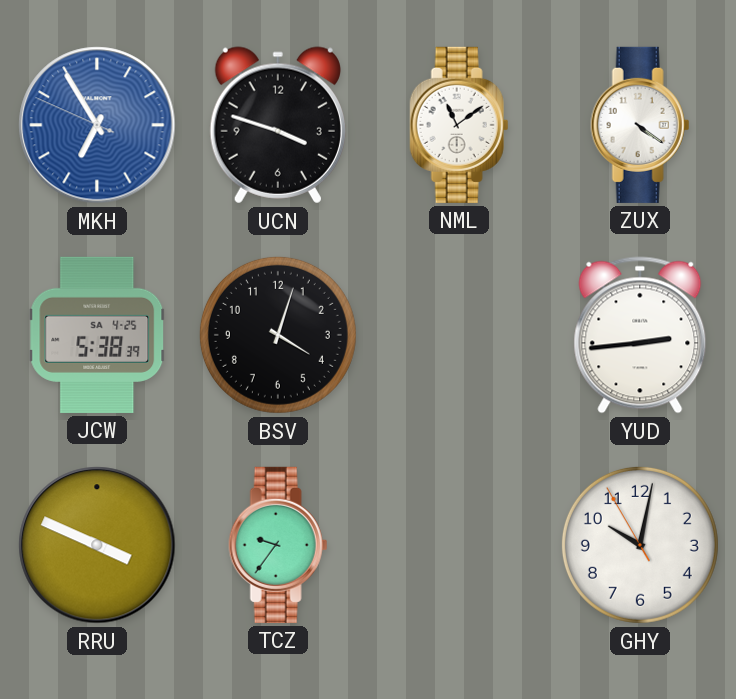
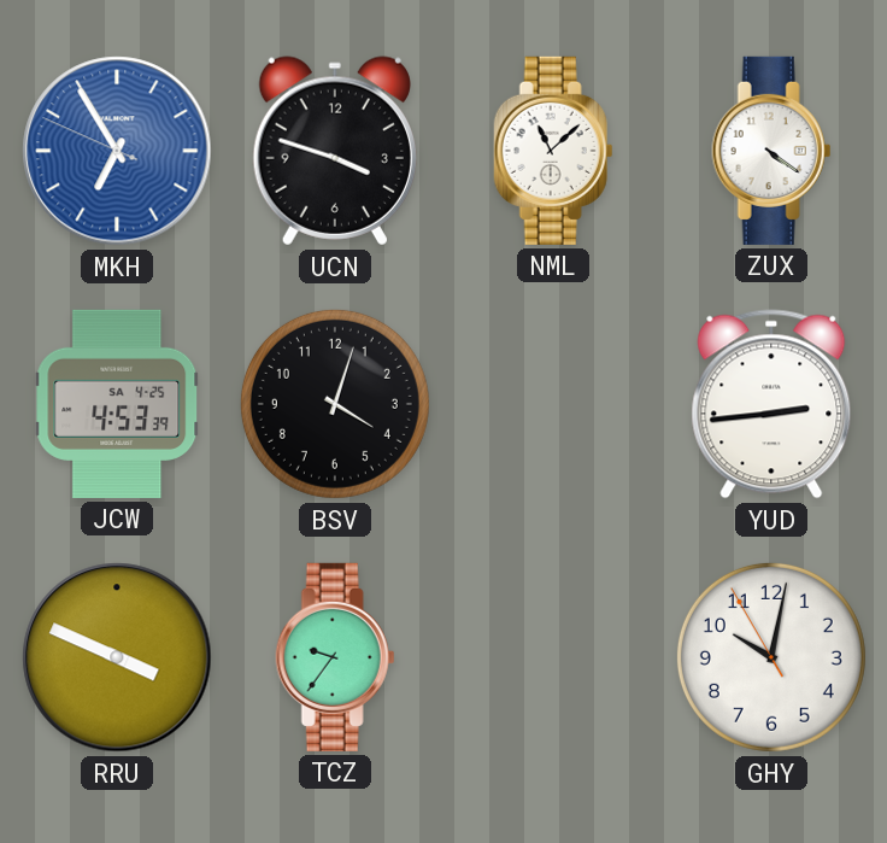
NML: 11:09 -> 11:08 (553, 151)
JCW: 5:38 -> 4:53 (117, 404)
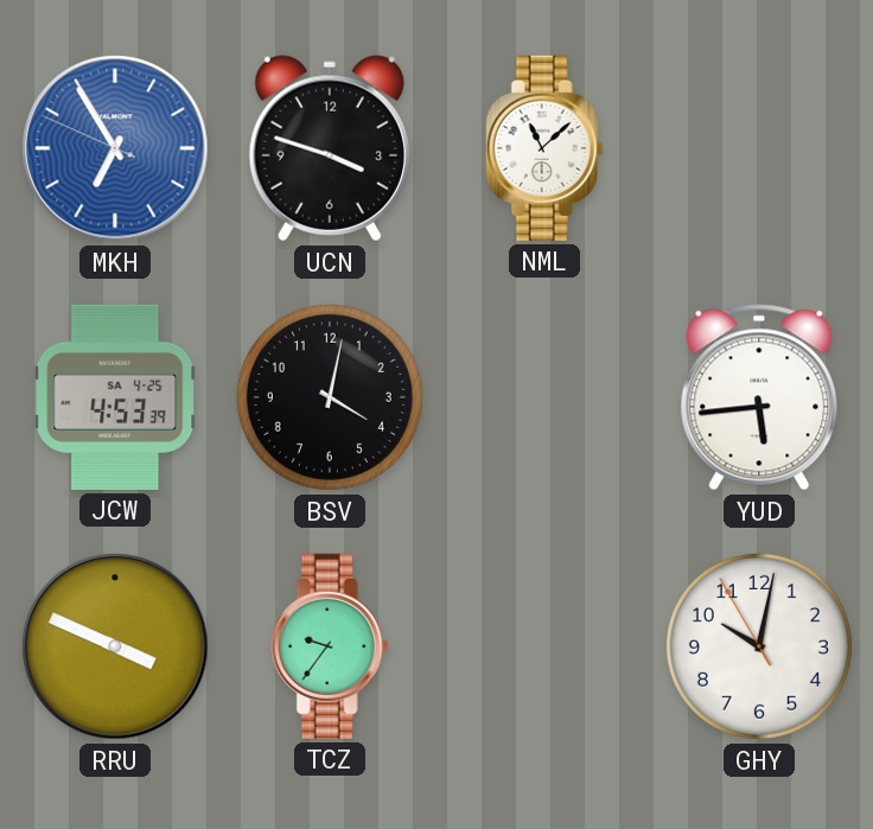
ZUX: 4:21 -> none (771, 151)
BSV: 4:03 -> 4:02 (330, 397)
YUD: 2:44 -> 5:44 (759, 397)
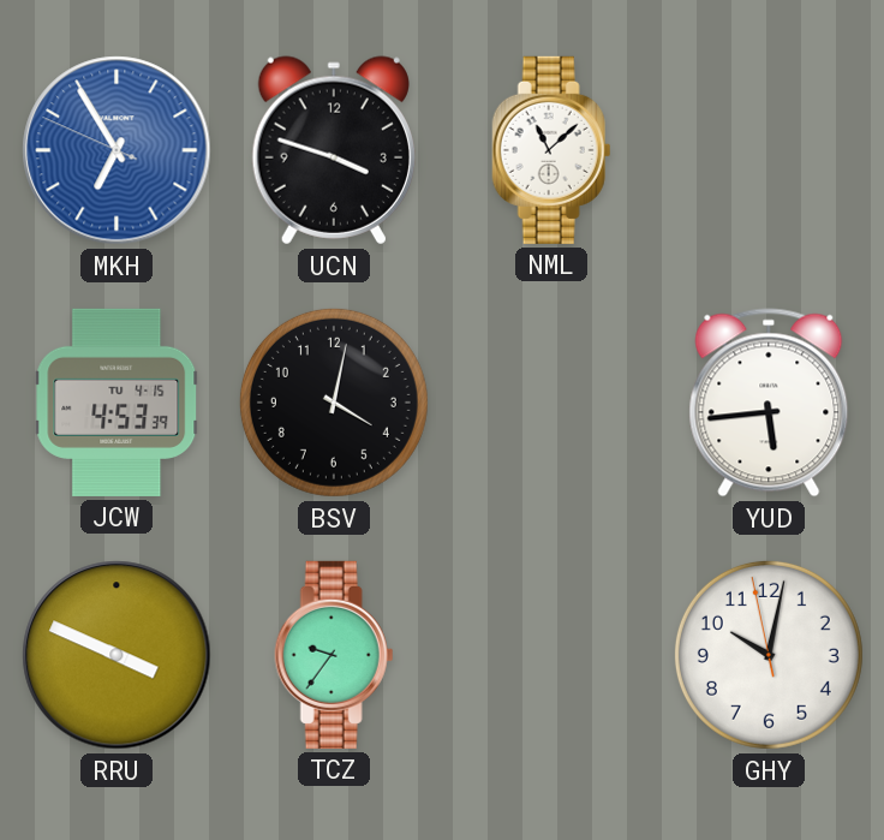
JCW date: SA 4-25 -> TU 4-15 (117, 403)
GHY: 10:01:55 -> 10:01:58 (769, 655)
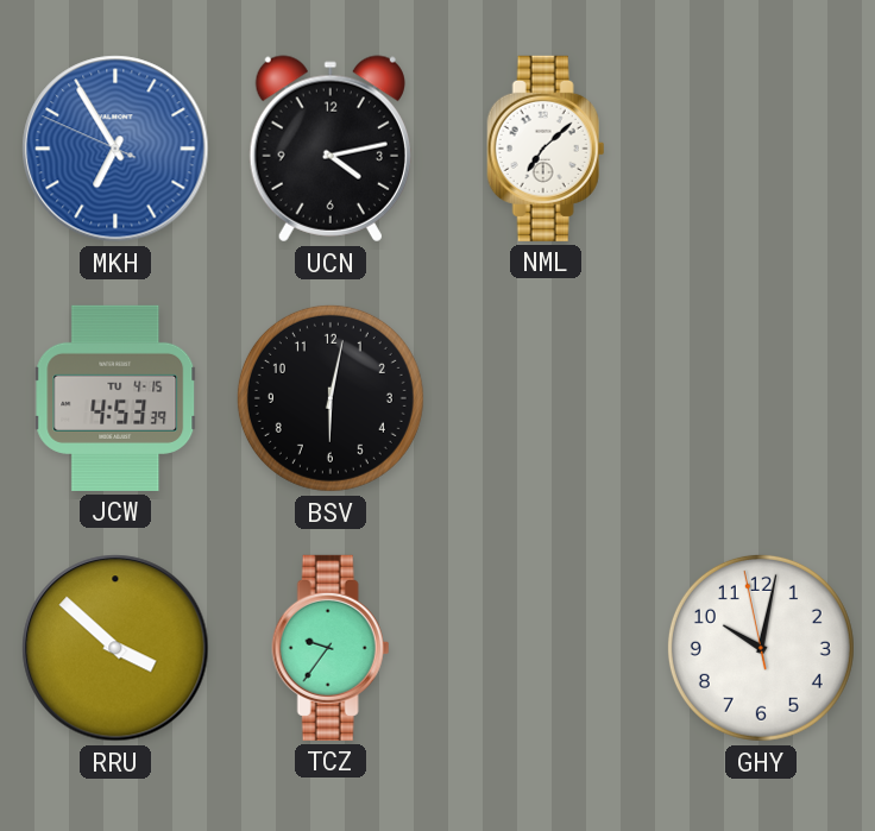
UCN: 3:48 -> 4:13 (331, 149)
NML: 11:08 -> 7:08 (546, 149)
BSV: 4:02 -> 6:02 (331, 398)
YUD: 5:44 -> none (769, 403)
RRU: 3:49 -> 3:52 (115, 648)
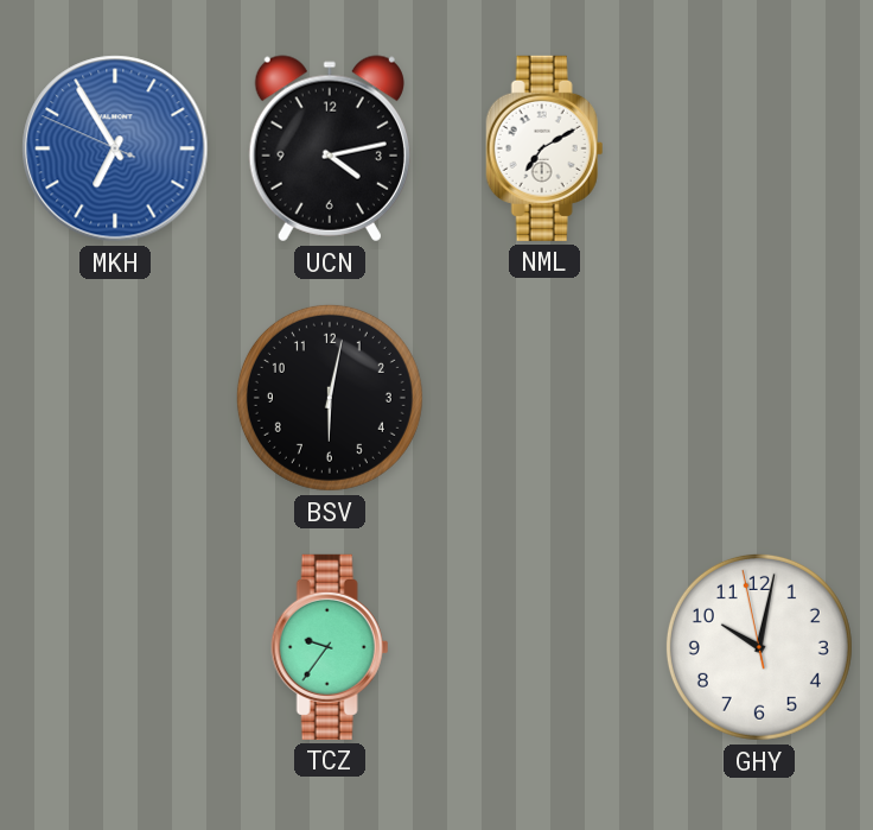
NML: 7:08 -> 7:10 (544, 148)
JCW: 4:53 -> none (115, 398)
RRU: 3:52 -> none (115, 648)
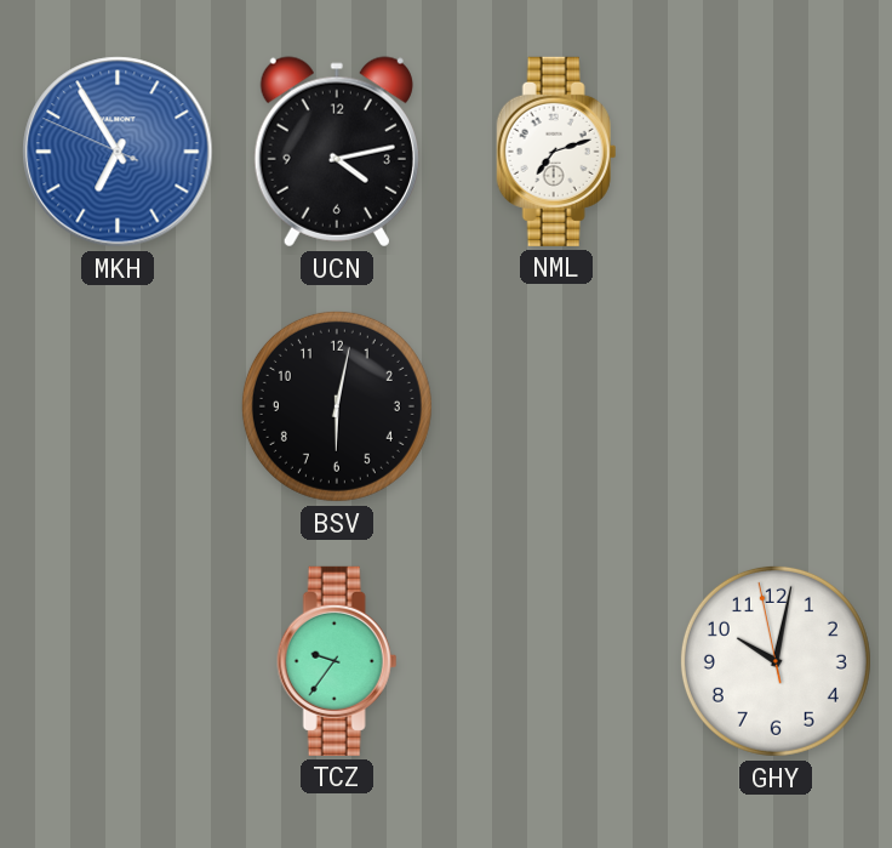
NML: 7:10 -> 7:12 (556, 152)
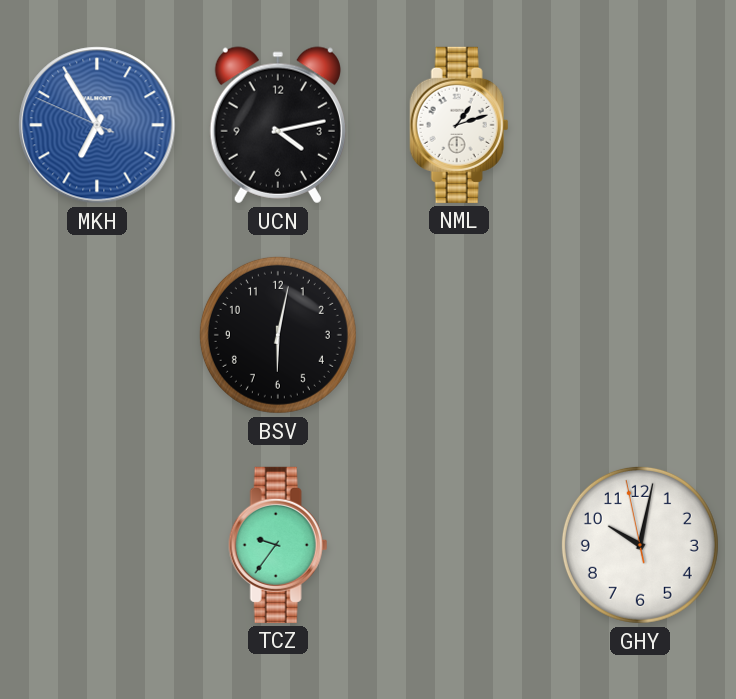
NML: 7:12 -> 1:12 (459, 125)
